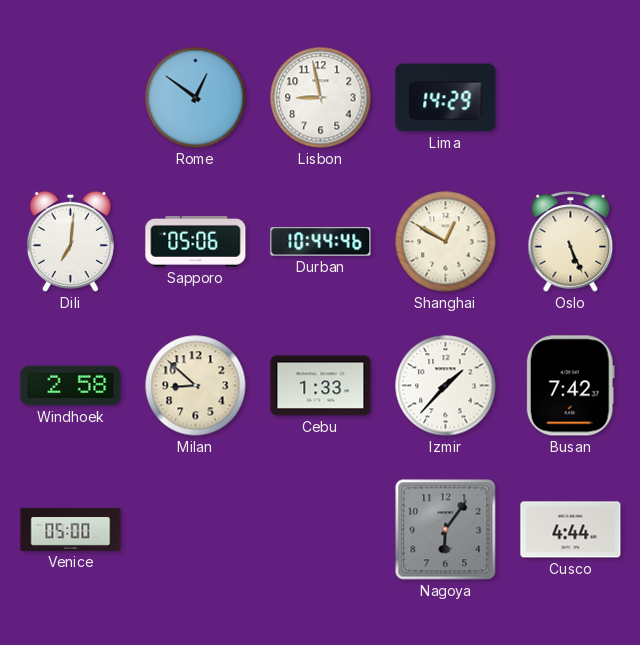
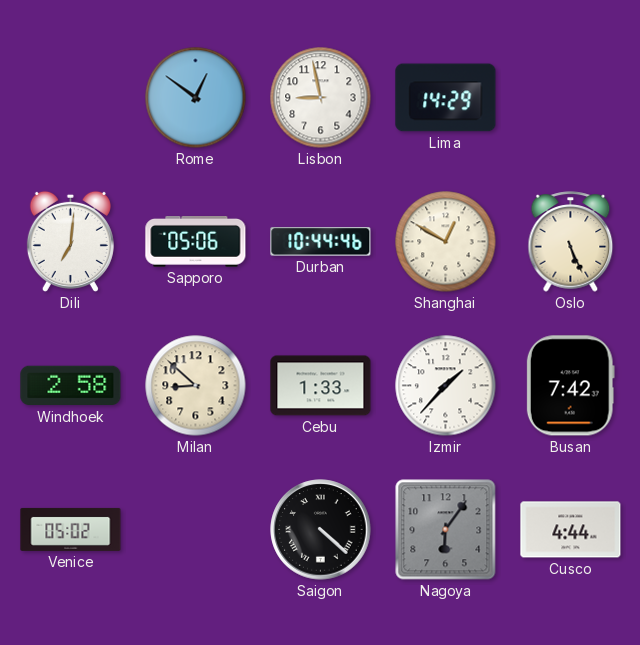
Venice: 05:00 -> 05:02 (71, 529)
Saigon: none -> 4:22 (321, 530)
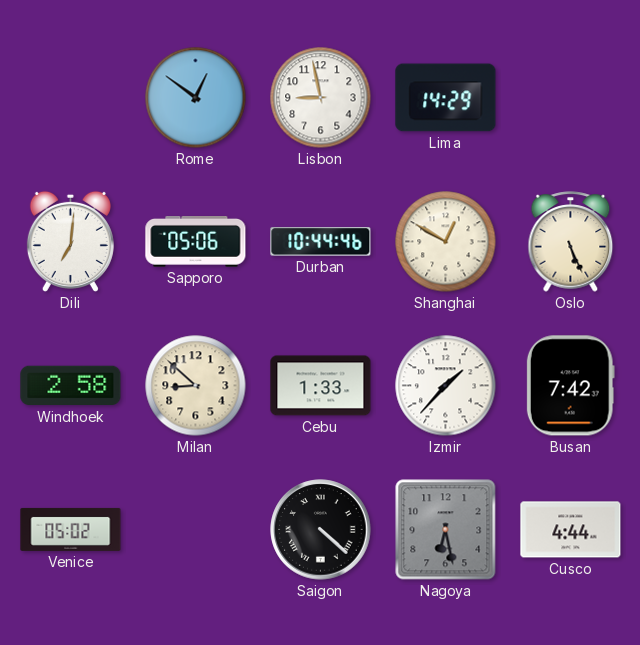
Nagoya: 6:06 -> 6:28 (446, 530)
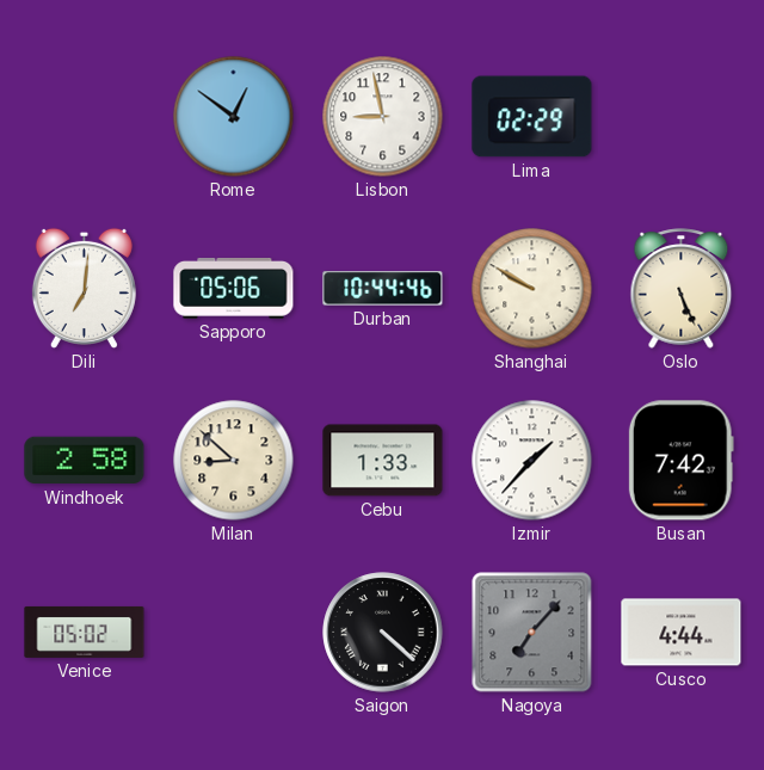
Lima: 14:29 -> 02:29 (532, 117)
Shanghai: 12:50 -> 9:50 (532, 289)
Nagoya: 6:28 -> 7:07 (532, 633)
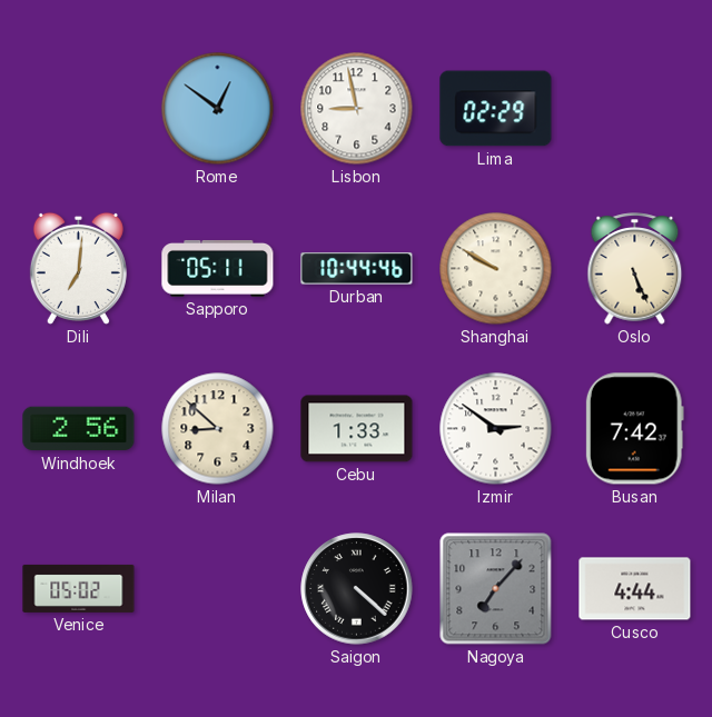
Sapporo: 05:06 -> 05:11 (218, 269)
Windhoek: 2:58 -> 2:56 (79, 429)
Izmir: 1:37 -> 2:51 (496, 429)
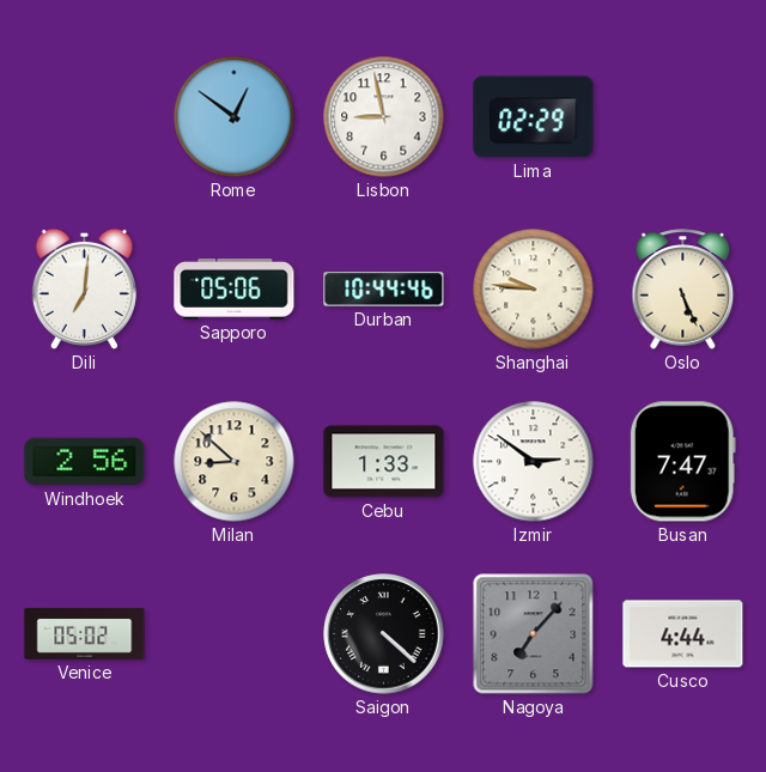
Sapporo: 05:11 -> 05:06 (235, 290)
Shanghai: 9:50 -> 9:46 (534, 290)
Busan: 7:42 -> 7:47 (682, 462)
